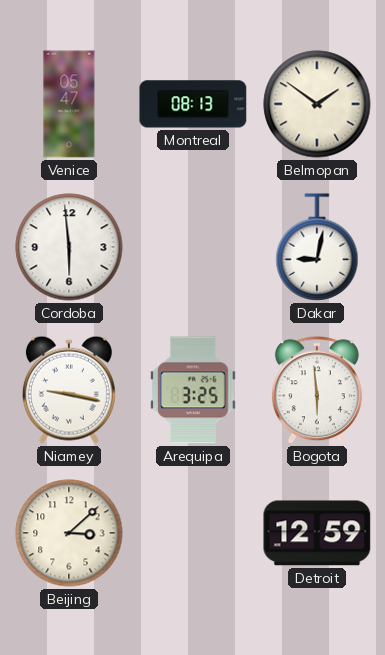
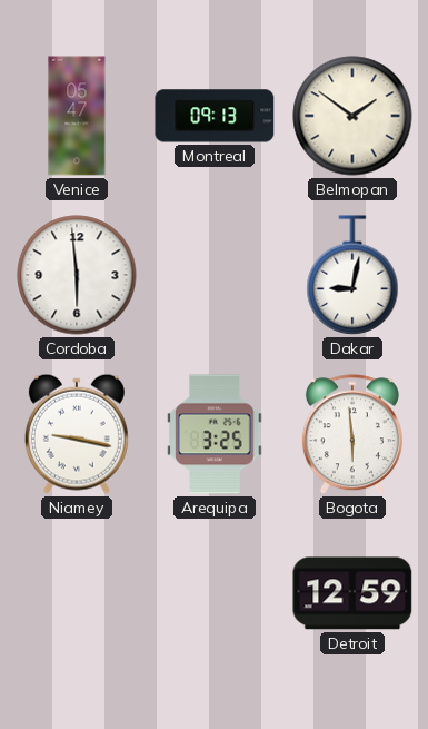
Montreal: 08:13 -> 09:13 (215, 116)
Beijing: 3:08 -> none (69, 533)
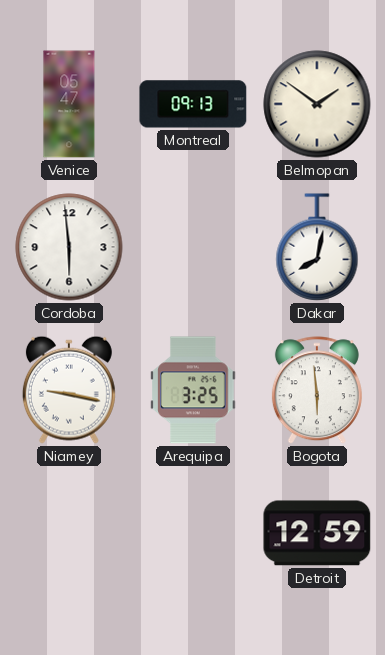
Dakar: 9:02 -> 8:02 (317, 247)
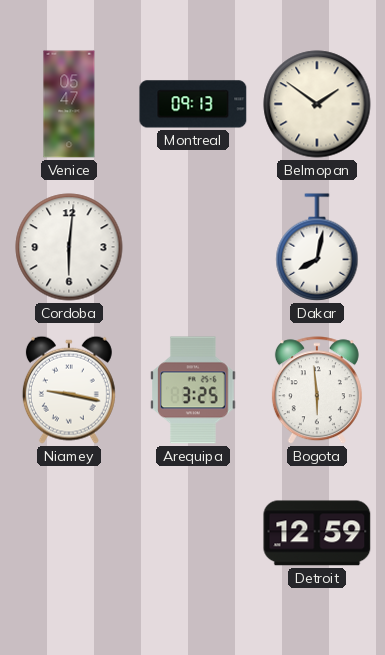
Cordoba: 5:59 -> 6:01 (69, 247)
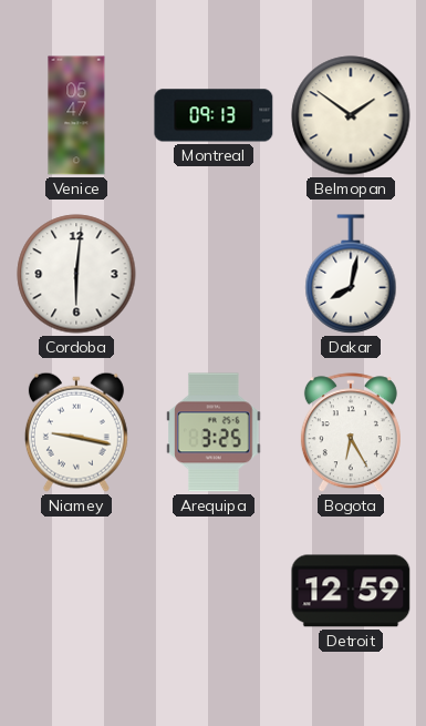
Bogota: 5:59 -> 6:25 (351, 433)
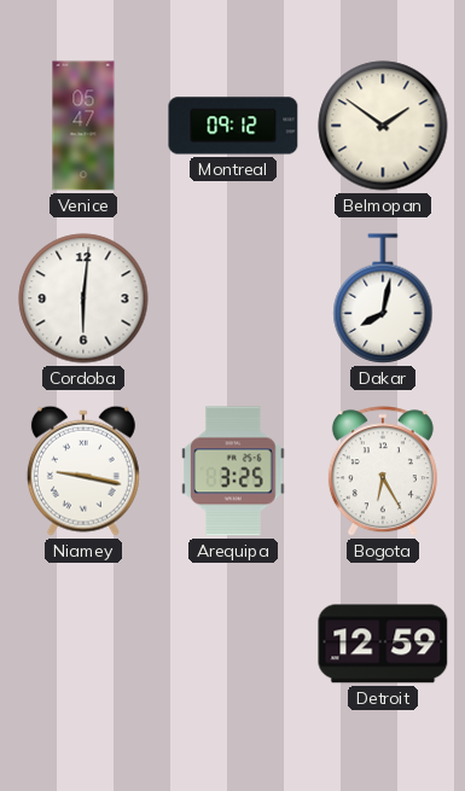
Montreal: 09:13 -> 09:12 (233, 126)
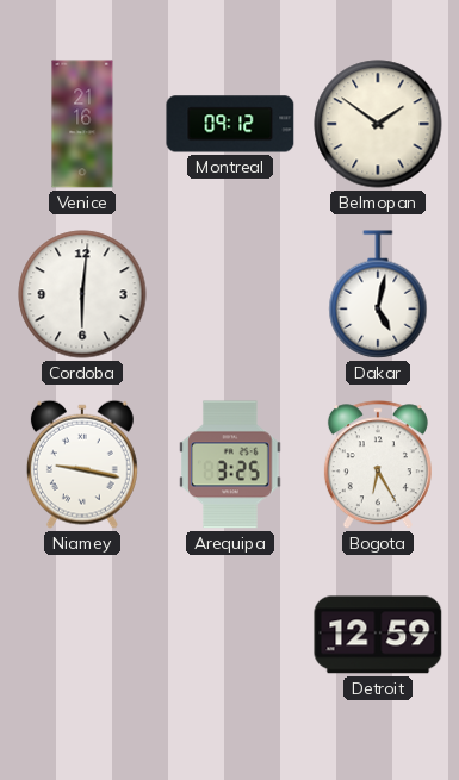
Venice: 05:47 -> 21:16 (82, 124)
Dakar: 8:02 -> 5:02 (378, 294)
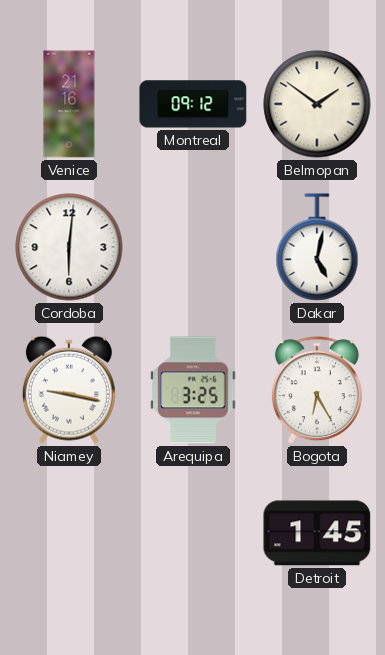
Detroit: 12:59 -> 1:45 (317, 533)
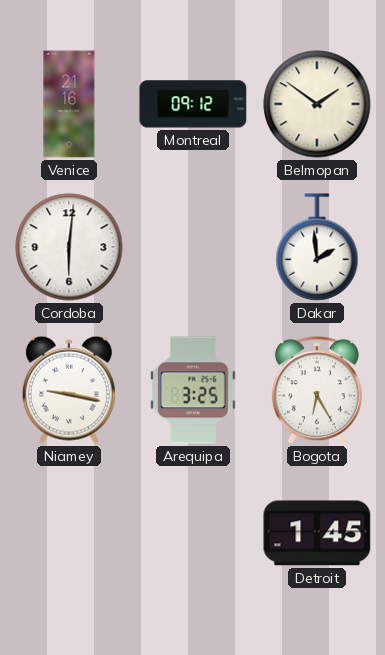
Dakar: 5:02 -> 1:59 (317, 247)
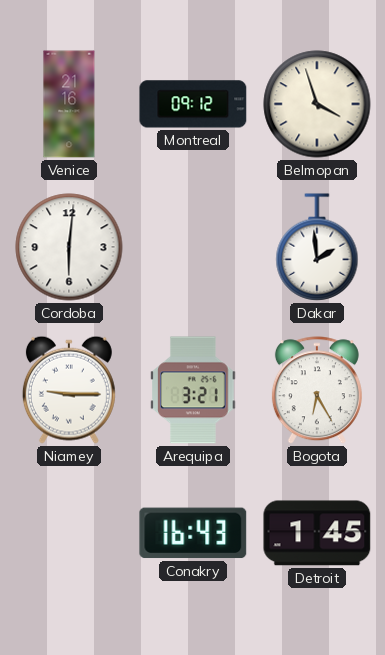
Belmopan: 1:51 -> 3:57 (317, 104)
Niamey: 9:17 -> 9:15 (69, 390)
Arequipa: 3:25 -> 3:21 (193, 390)
Conakry: none -> 16:43 (193, 533)
